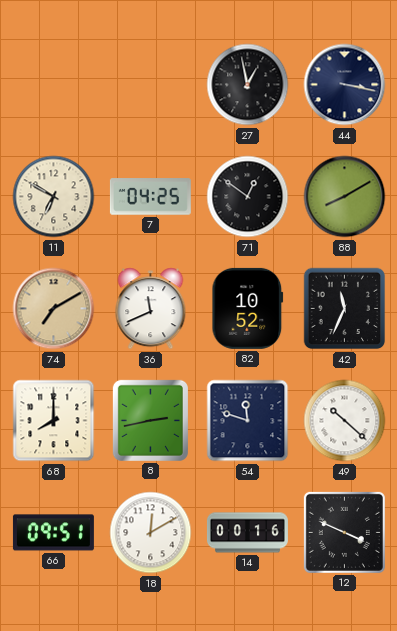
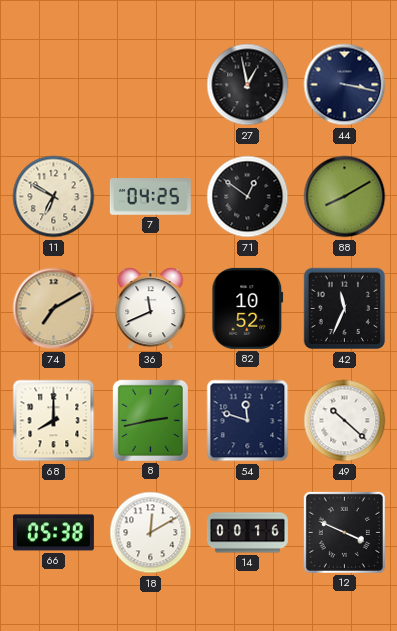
66: 09:51 -> 05:38 (53, 533)
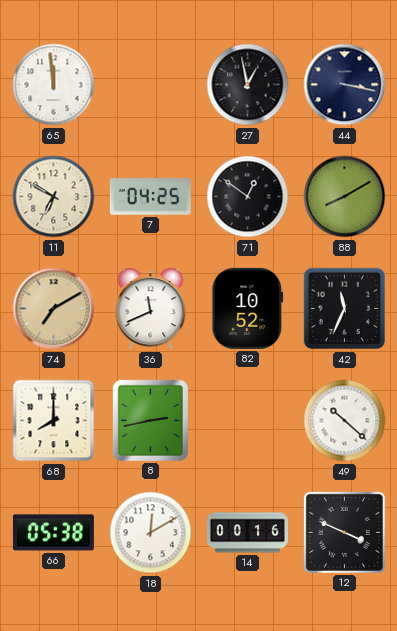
65: none -> 11:59 (54, 85)
54: 11:48 -> none (248, 421)
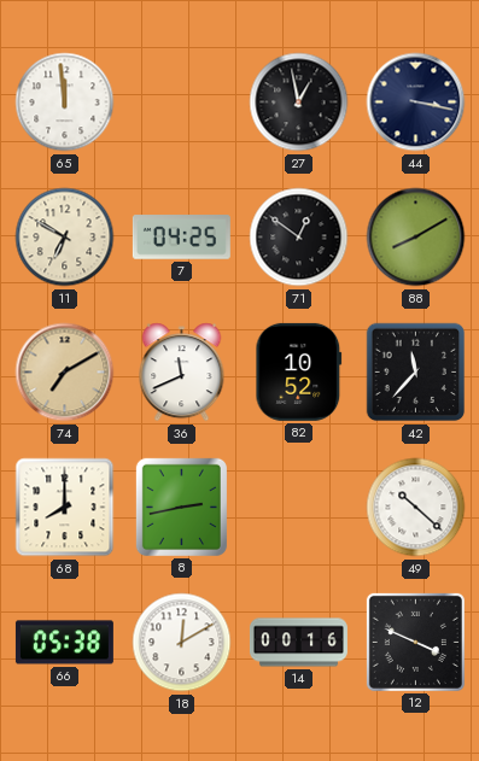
42: 11:34 -> 11:37 (416, 373)
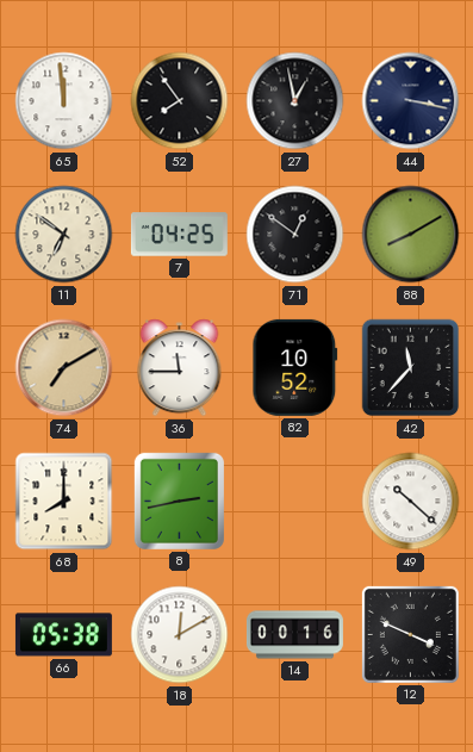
52: none -> 7:54 (180, 101)
11: 6:50 -> 6:51 (64, 235)
36: 11:41 -> 11:45 (180, 368)
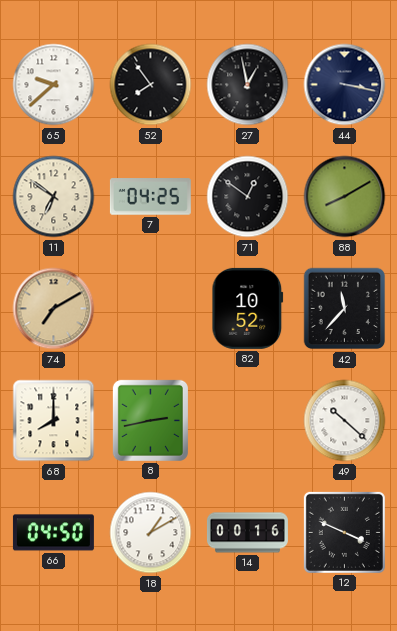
65: 11:59 -> 9:38 (54, 85)
36: 11:45 -> none (180, 368)
66: 05:38 -> 04:50 (53, 533)
18: 12:10 -> 1:10 (151, 533)
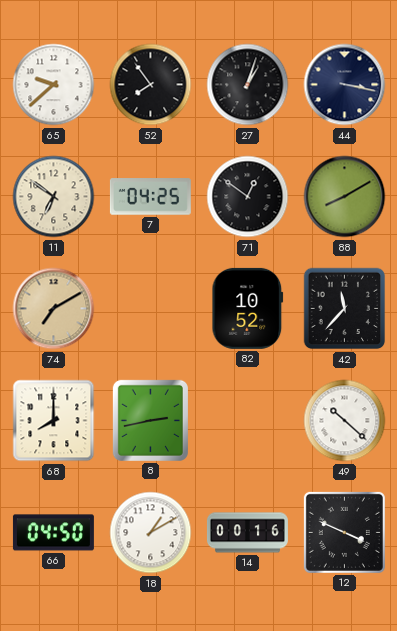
27: 12:58 -> 1:03 (248, 85)
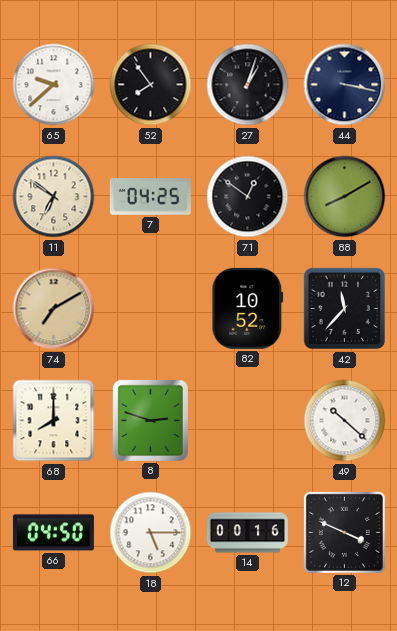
8: 2:43 -> 2:48 (150, 420)
18: 1:10 -> 5:15 (151, 533)
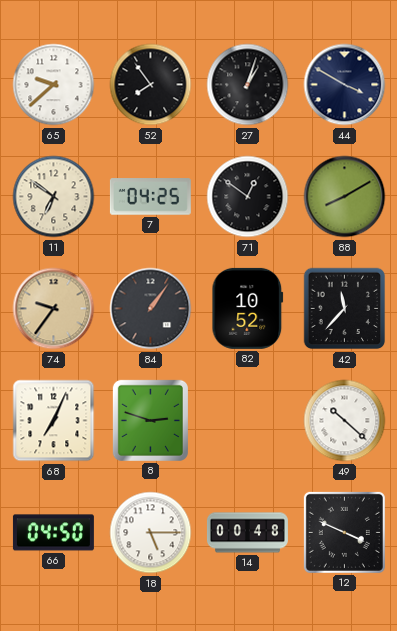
44: 3:17 -> 3:50 (345, 85)
74: 7:10 -> 9:36 (54, 309)
84: none -> 1:06 (151, 309)
68: 8:00 -> 7:04 (54, 421)
14: 00:16 -> 00:48 (247, 533)
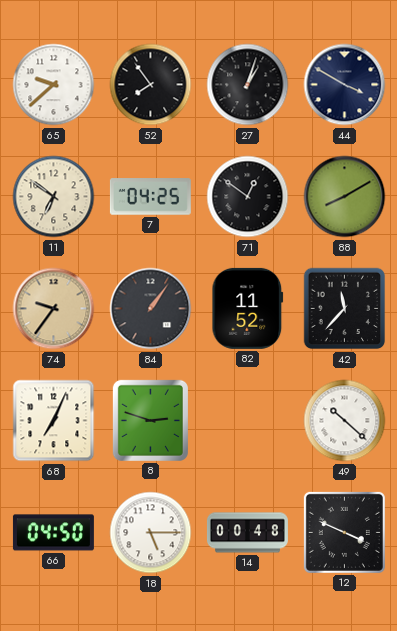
82: 10:52 -> 11:52 (248, 308)
